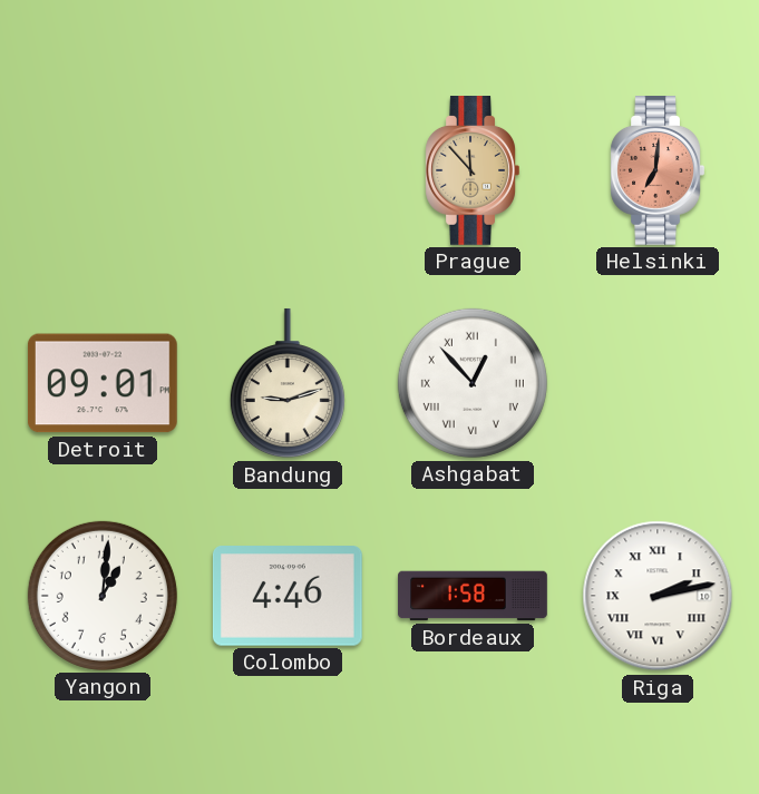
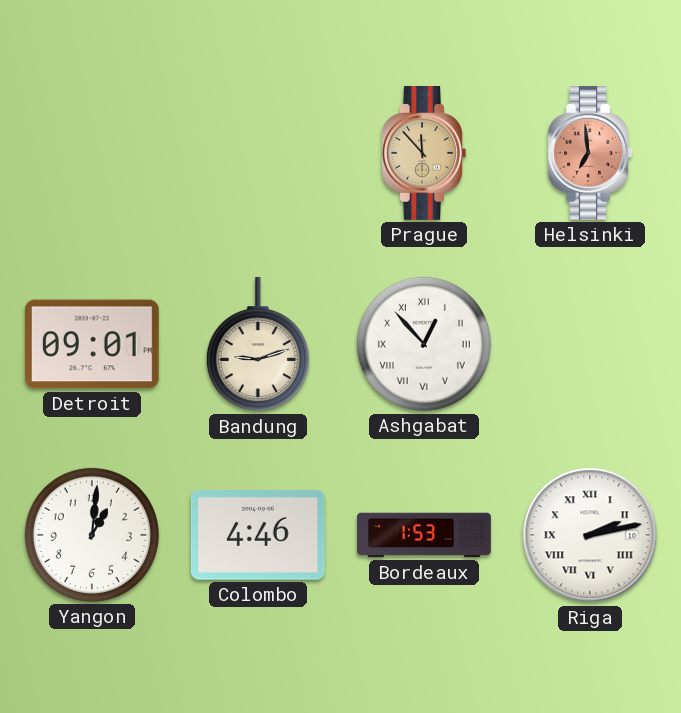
Helsinki: 7:01 -> 6:59 (590, 154)
Bordeaux: 1:58 -> 1:53 (424, 535)
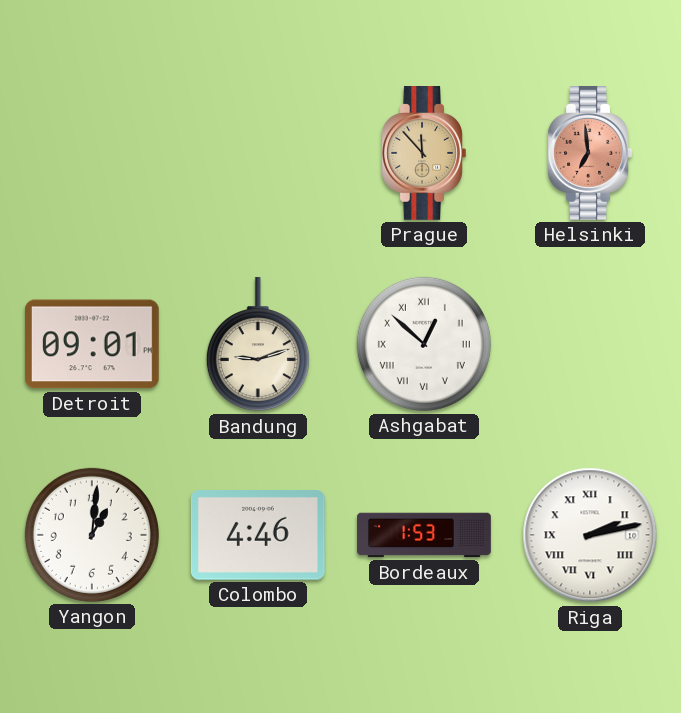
Ashgabat: 12:53 -> 12:52 (424, 344)
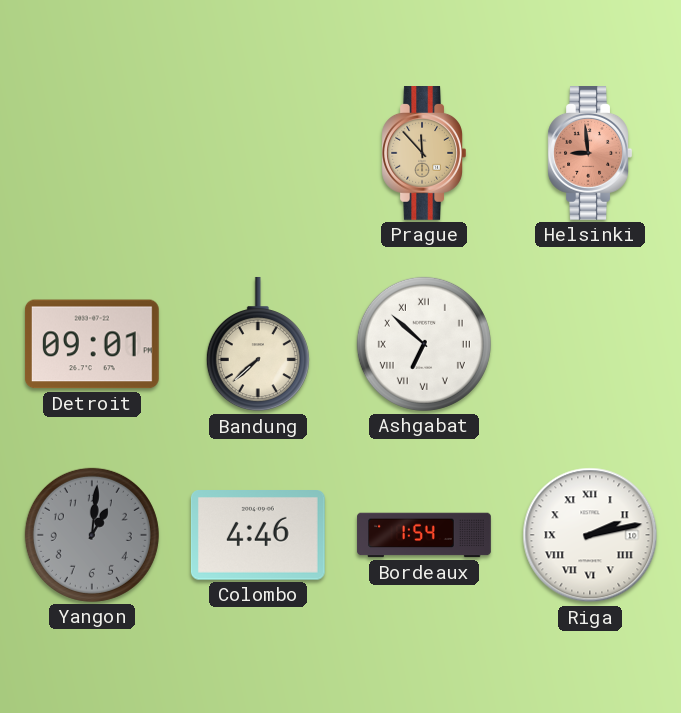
Helsinki: 6:59 -> 8:59 (590, 154)
Bandung: 9:12 -> 7:38 (258, 344)
Ashgabat: 12:52 -> 6:52 (424, 344)
Yangon dial: white -> grey (92, 535)
Bordeaux: 1:53 -> 1:54 (424, 535)
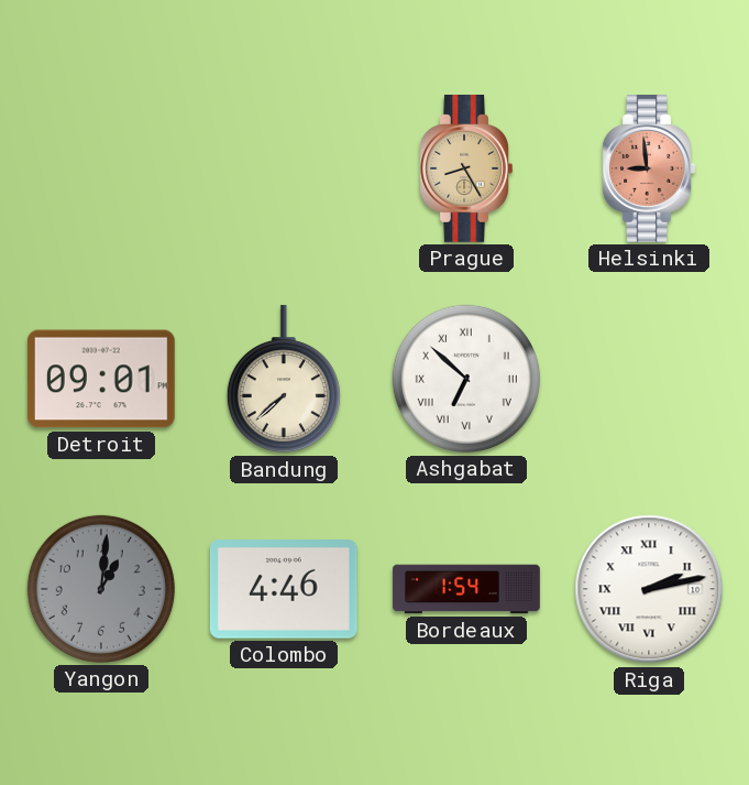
Prague: 11:53 -> 8:25 (466, 170)
